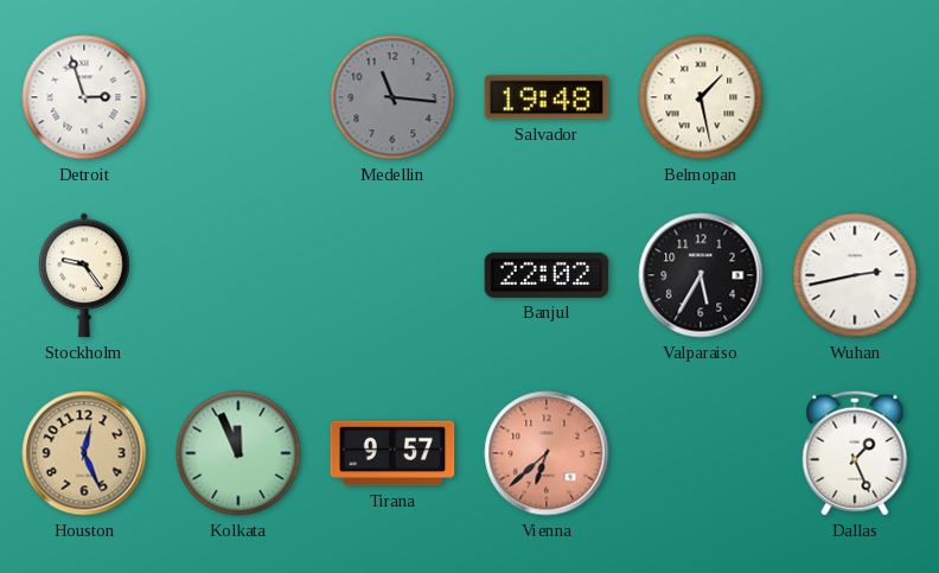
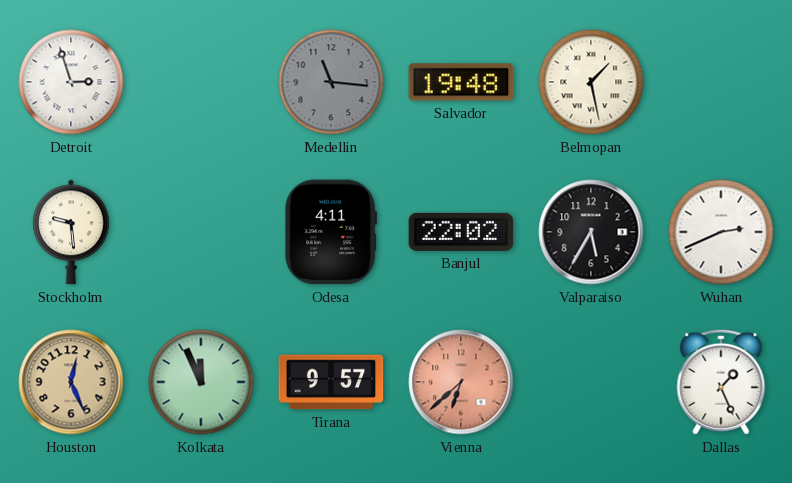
Stockholm: 9:24 -> 9:29 (72, 232)
Odesa: none -> 4:11 (331, 232)
Wuhan: 2:43 -> 2:41 (721, 232)
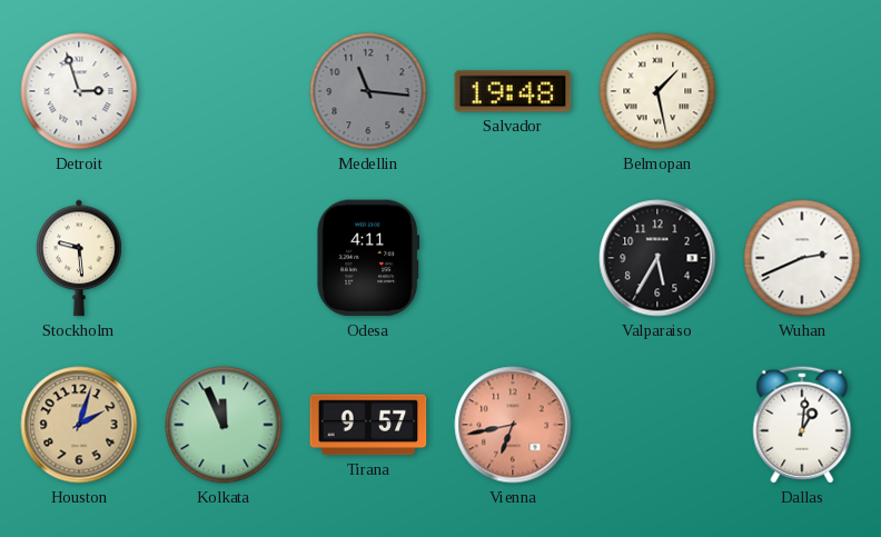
Banjul: 22:02 -> none (461, 232)
Houston: 12:26 -> 2:03 (79, 425)
Vienna: 6:38 -> 6:43 (513, 425)
Dallas: 1:26 -> 1:01 (802, 425)
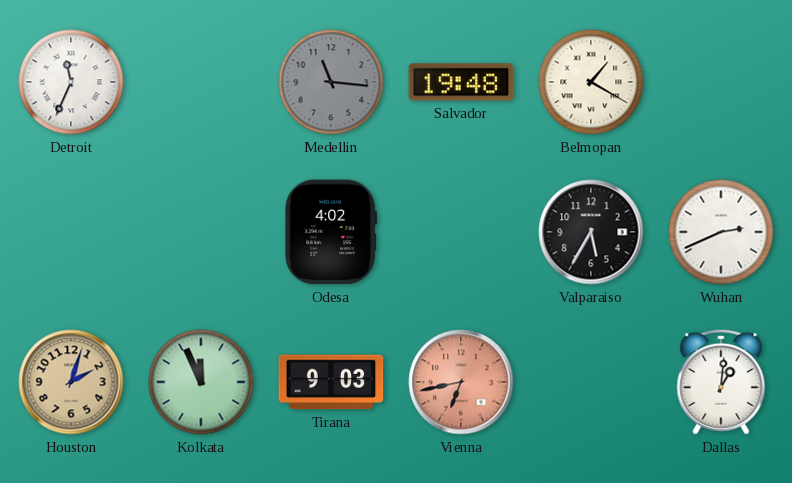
Detroit: 2:57 -> 11:34 (71, 82)
Belmopan: 1:28 -> 1:20 (591, 82)
Stockholm: 9:29 -> none (80, 258)
Odesa: 4:11 -> 4:02 (331, 232)
Tirana: 9:57 -> 9:03 (331, 382)
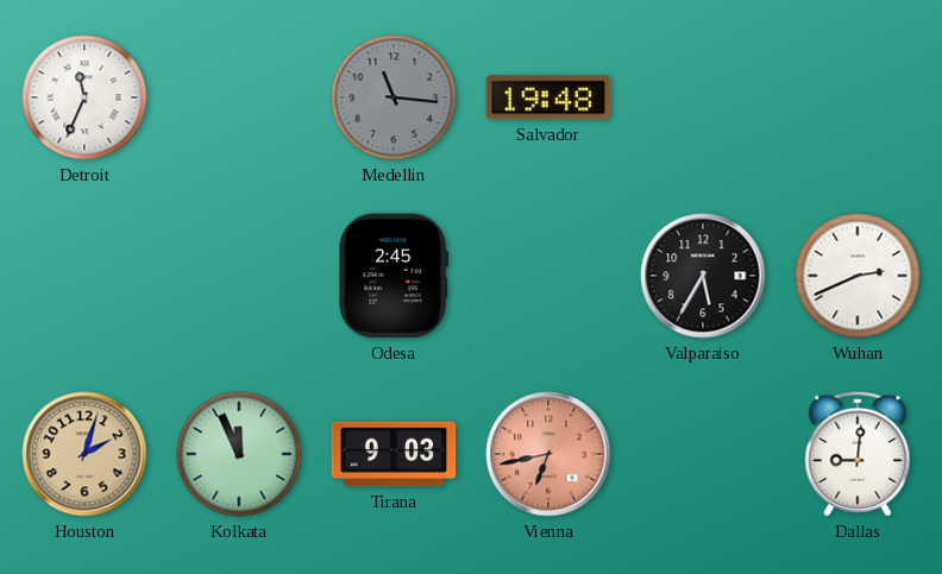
Belmopan: 1:20 -> none (591, 82)
Odesa: 4:02 -> 2:45 (394, 276)
Dallas: 1:01 -> 9:01 (858, 454)
